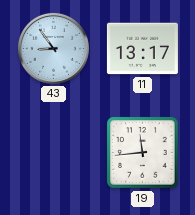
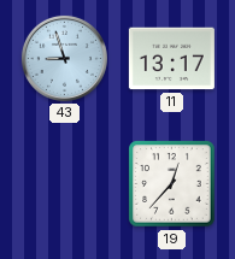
43: 8:54 -> 8:57 (64, 58)
19: 11:44 -> 12:37 (172, 184)
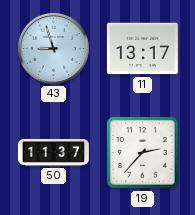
50: none -> 11:37 (53, 152)
19: 12:37 -> 2:37 (143, 153)
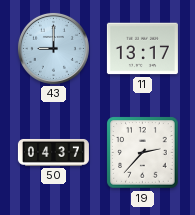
43: 8:57 -> 9:00 (53, 48)
50: 11:37 -> 04:37 (53, 152)
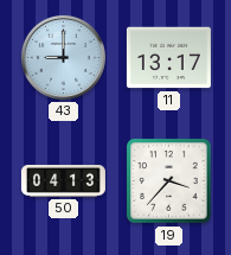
50: 04:37 -> 04:13 (63, 180)
19: 2:37 -> 3:37 (169, 181)
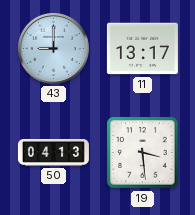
19: 3:37 -> 3:29 (143, 153)
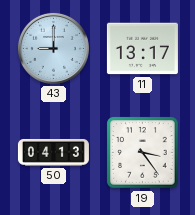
19: 3:29 -> 3:24 (143, 153)
